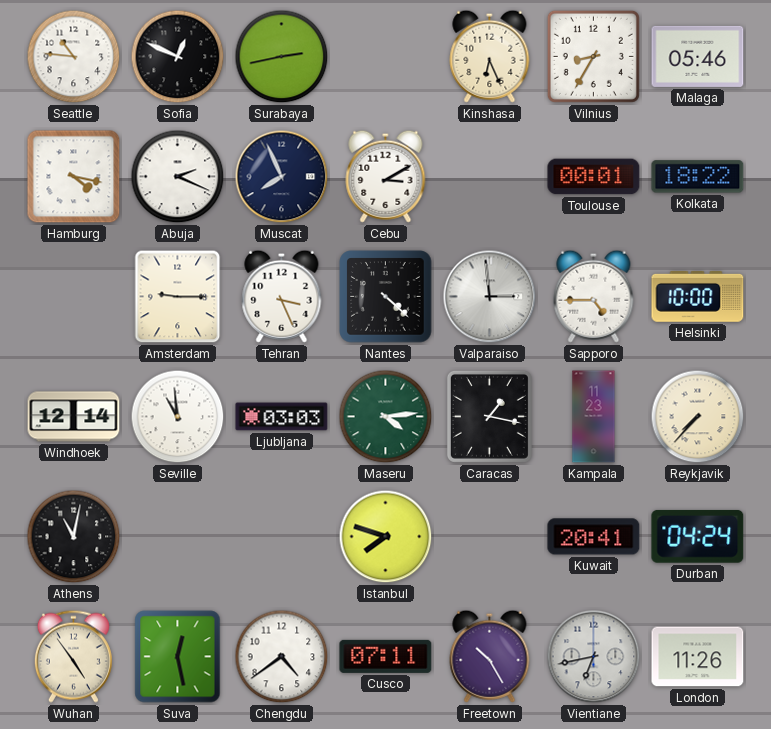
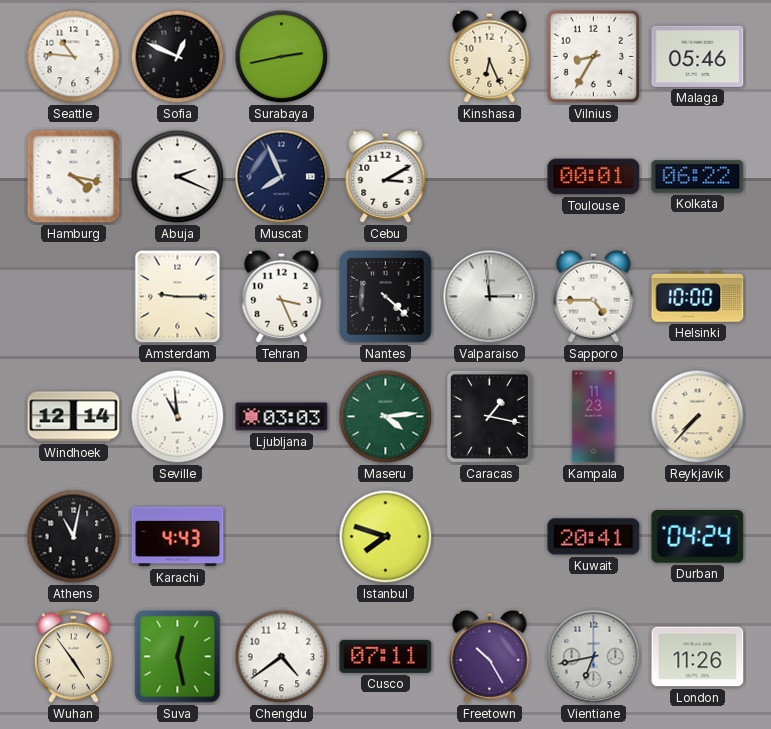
Kolkata: 18:22 -> 06:22 (698, 177)
Karachi: none -> 4:43 (178, 537)
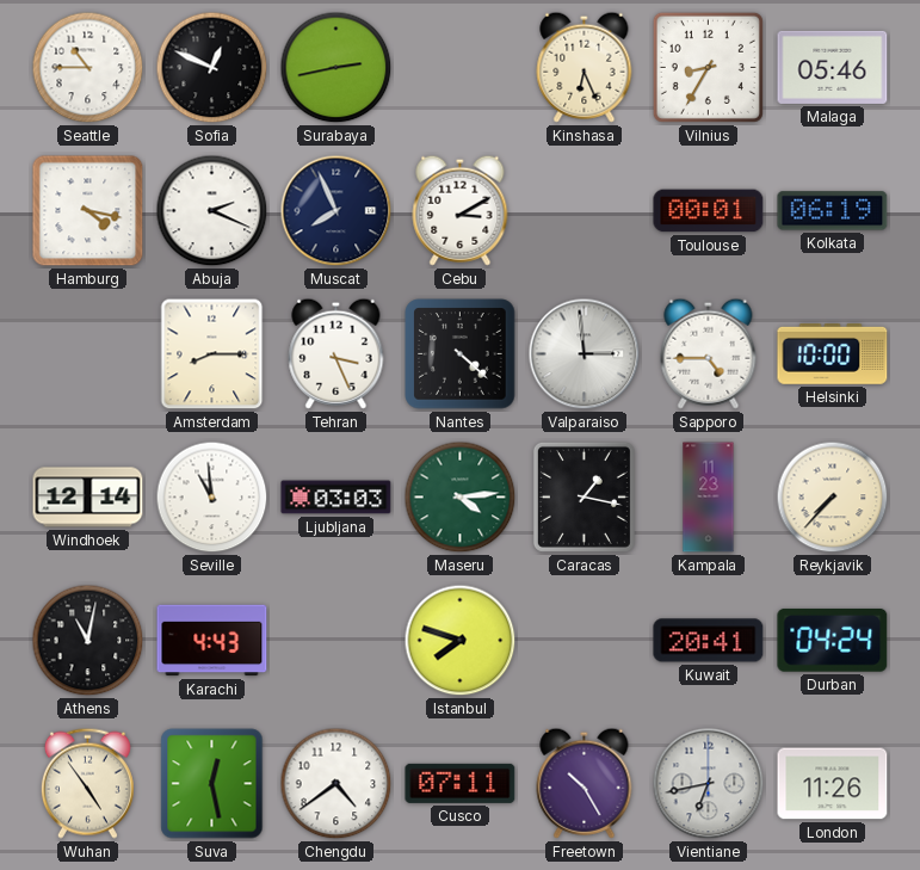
Seattle: 10:46 -> 10:45 (88, 68)
Kolkata: 06:22 -> 06:19 (833, 211)
Amsterdam: 9:15 -> 8:15 (212, 354)
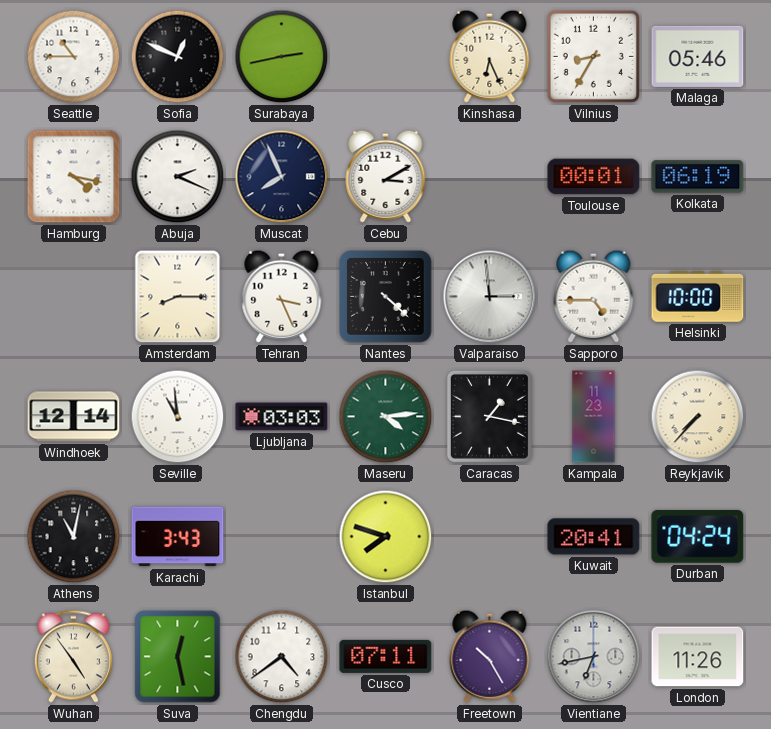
Karachi: 4:43 -> 3:43 (178, 537)
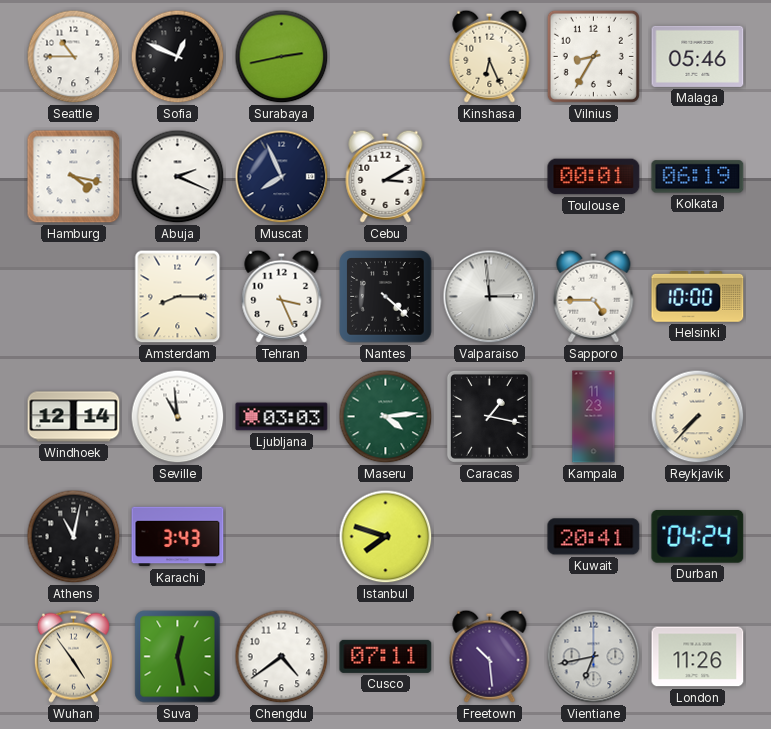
Freetown: 10:25 -> 10:29 (490, 656)
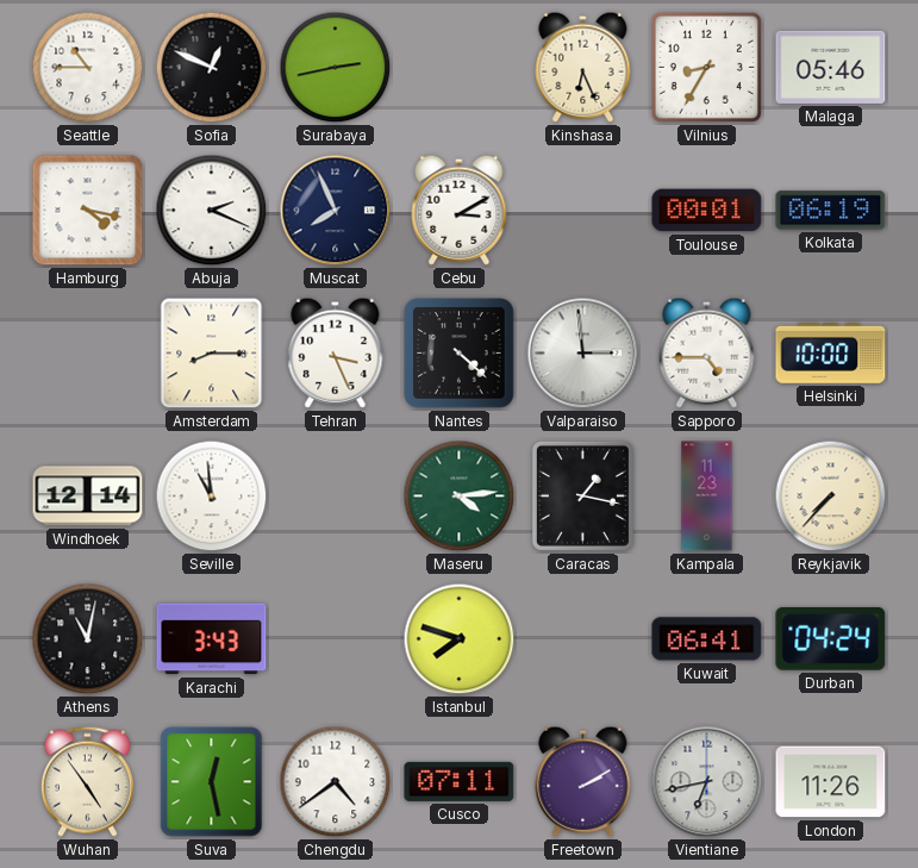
Ljubljana: 03:03 -> none (282, 417)
Kuwait: 20:41 -> 06:41 (707, 639)
Freetown: 10:29 -> 2:10 (583, 781)
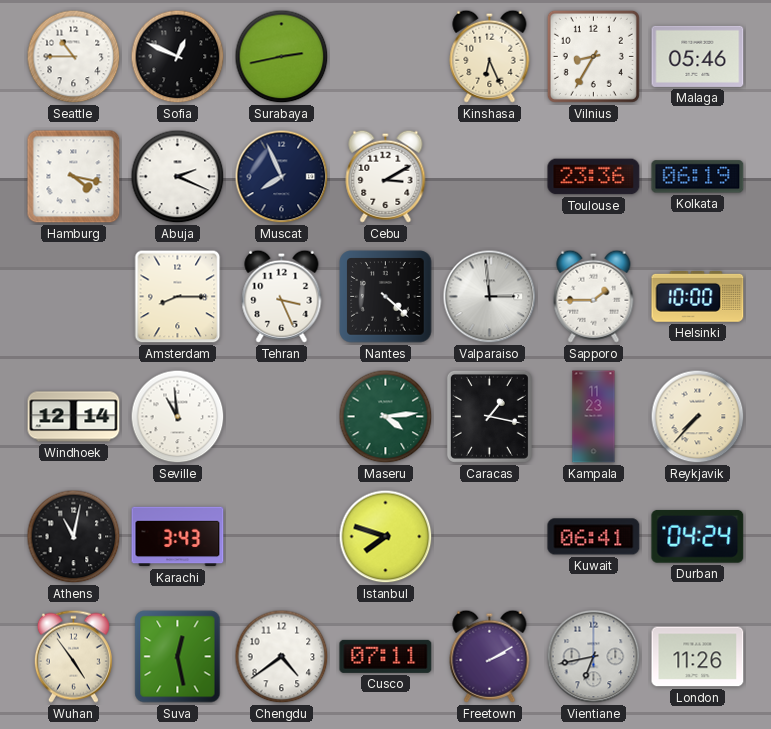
Toulouse: 00:01 -> 23:36 (594, 177)
Sapporo: 4:45 -> 1:45 (594, 296)
